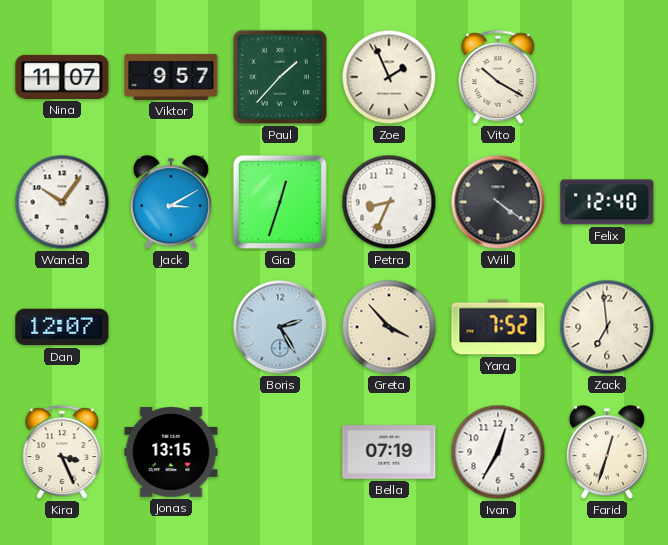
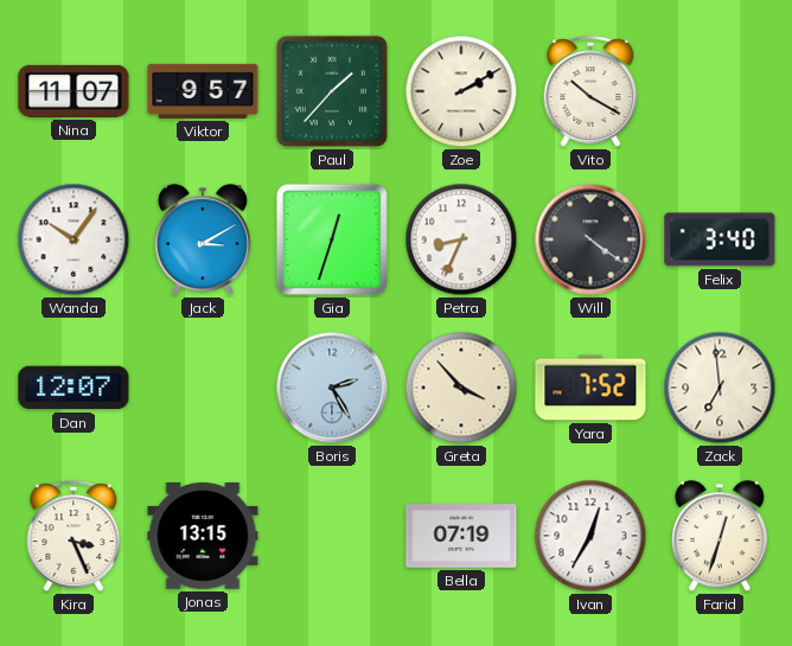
Zoe: 1:56 -> 2:10 (461, 91)
Felix: 12:40 -> 3:40 (720, 239)
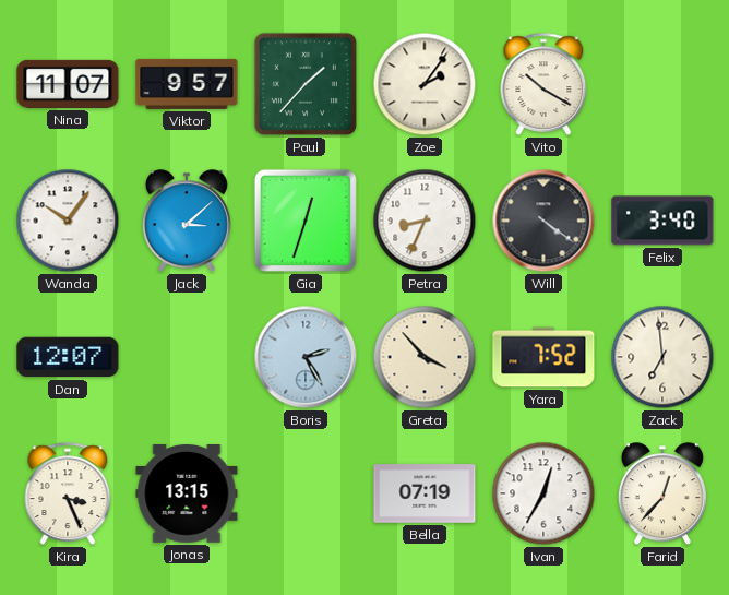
Zoe: 2:10 -> 2:06 (425, 84)
Jack: 3:10 -> 3:08 (187, 222)
Farid: 12:33 -> 12:37 (662, 495)
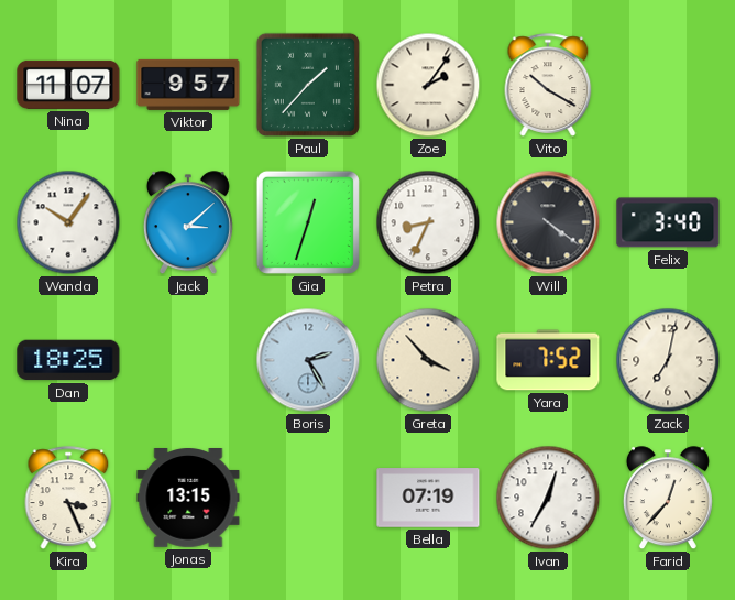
Dan: 12:07 -> 18:25 (68, 360)
Zack: 6:59 -> 7:02 (668, 360)
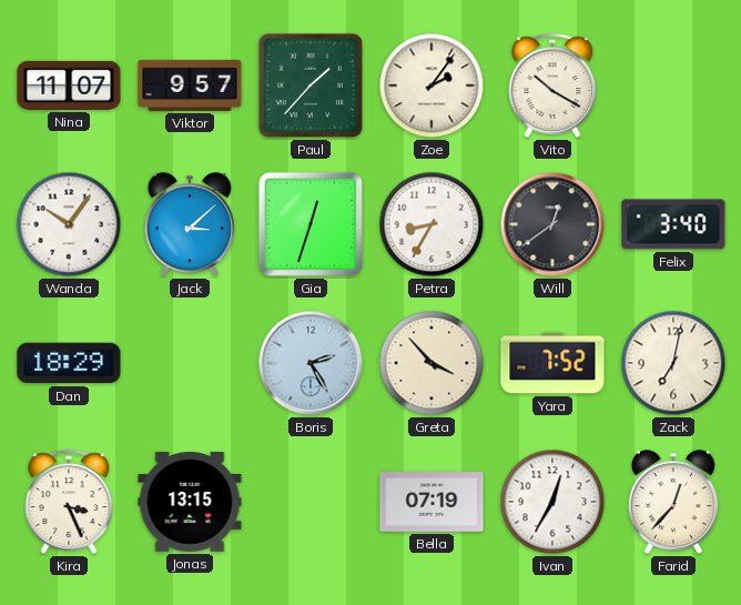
Petra: 8:34 -> 8:35 (432, 224)
Will: 4:21 -> 12:39 (552, 224)
Dan: 18:25 -> 18:29 (69, 363)
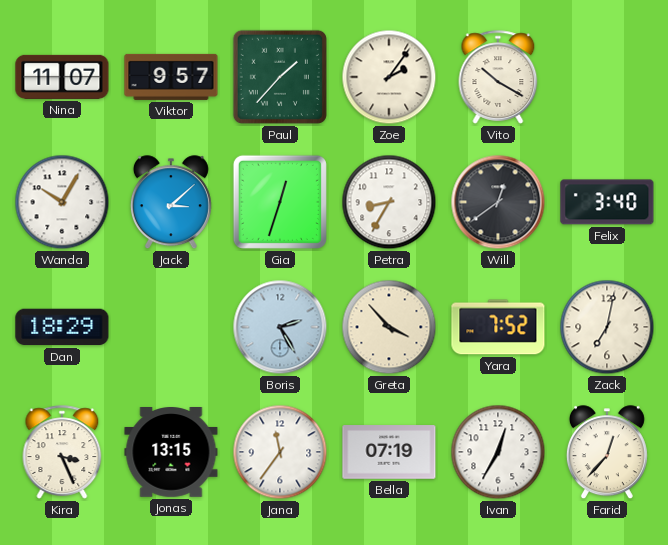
Wanda: 10:06 -> 10:05 (62, 202)
Jana: none -> 11:36 (280, 452)
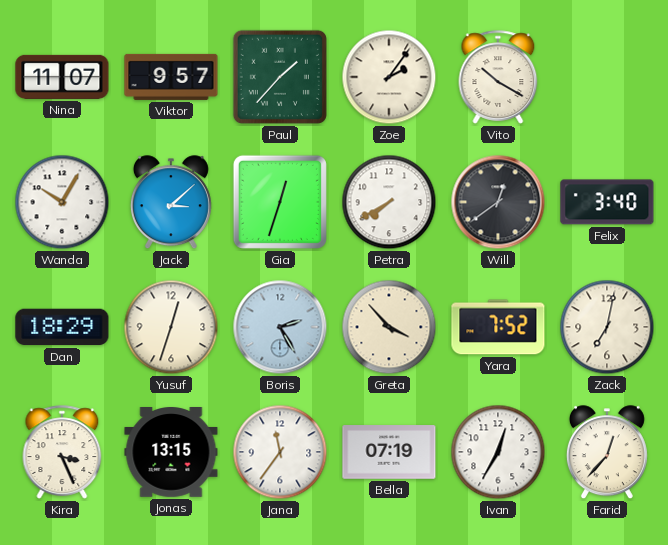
Petra: 8:35 -> 7:40 (389, 202)
Yusuf: none -> 12:33 (171, 327)
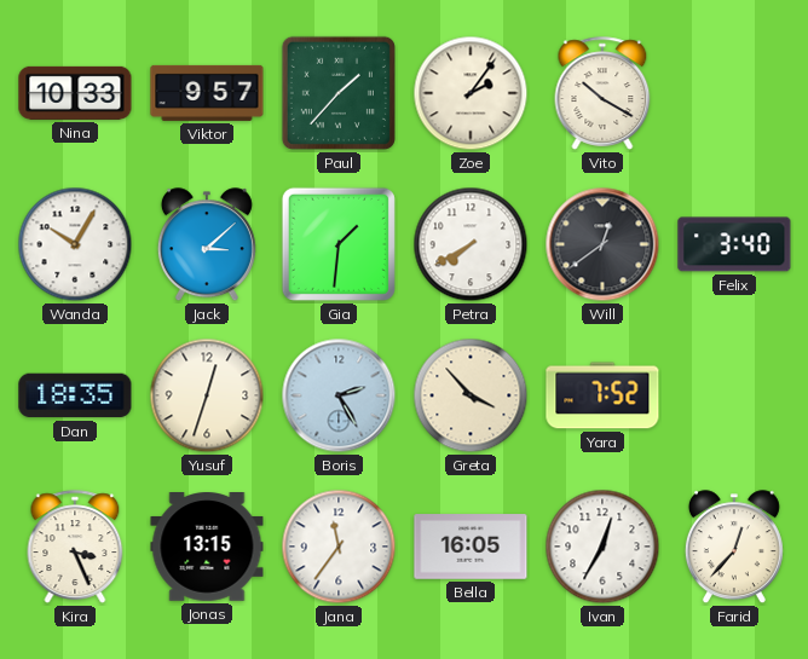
Nina: 11:07 -> 10:33 (75, 93)
Gia: 12:33 -> 1:31 (339, 244)
Dan: 18:29 -> 18:35 (75, 395)
Zack: 7:02 -> none (607, 327)
Bella: 07:19 -> 16:05 (471, 547)
